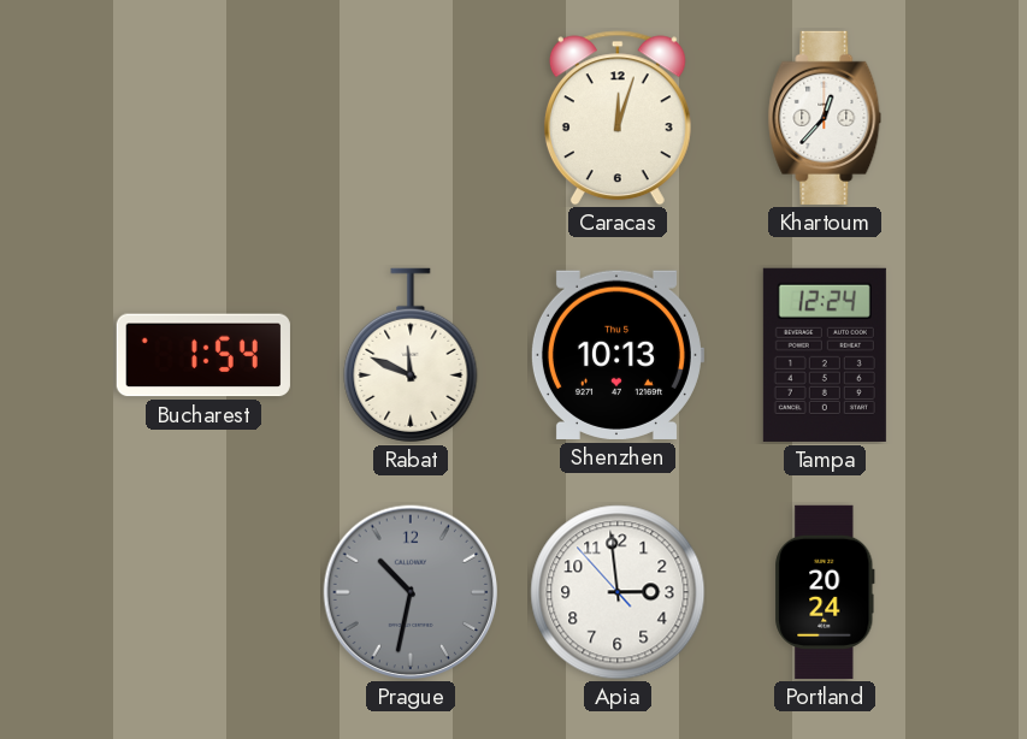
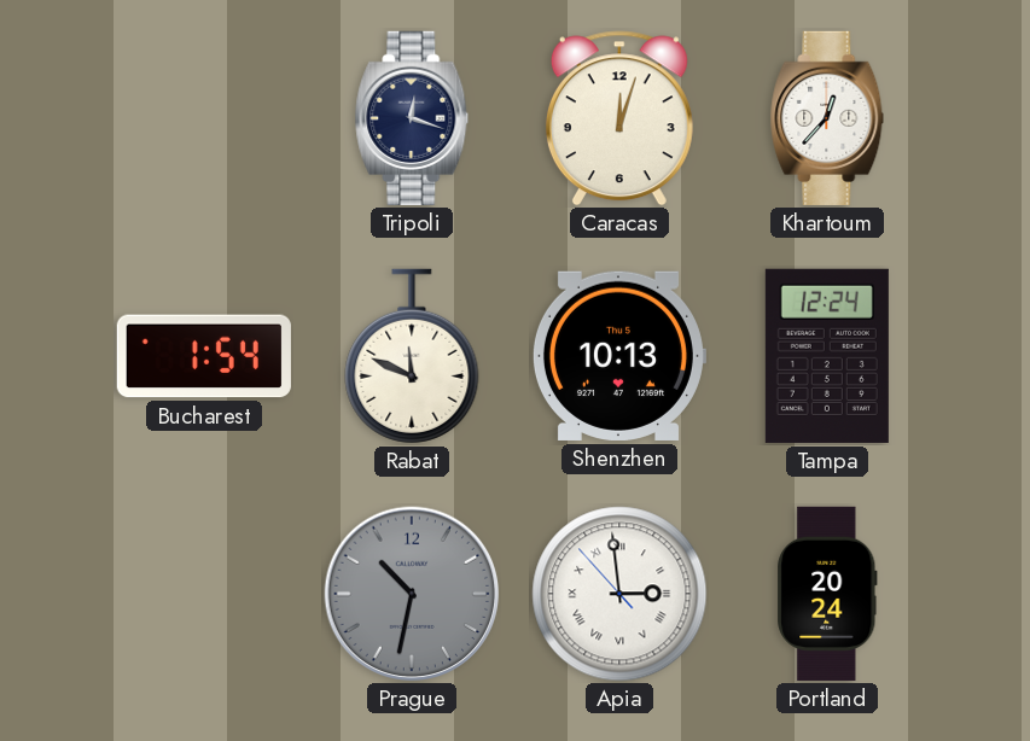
Tripoli: none -> 12:18 (412, 118)
Apia numerals: Arabic -> Roman (619, 594)
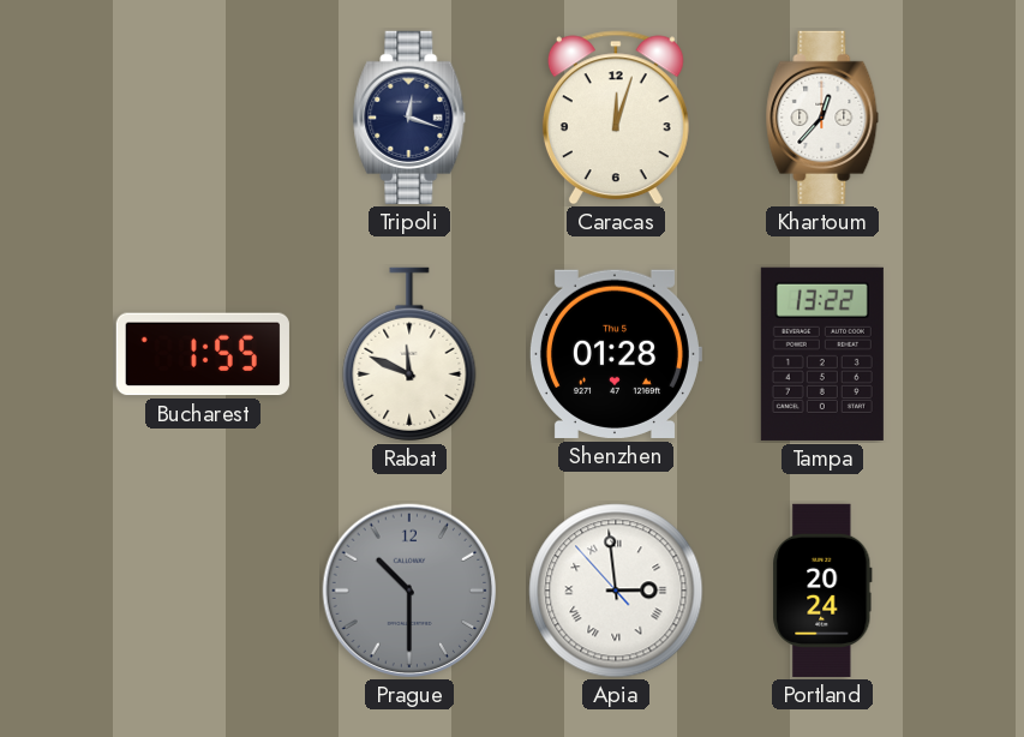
Bucharest: 1:54 -> 1:55 (203, 354)
Shenzhen: 10:13 -> 01:28 (615, 354)
Tampa: 12:24 -> 13:22 (822, 354)
Prague: 10:32 -> 10:30 (409, 591)
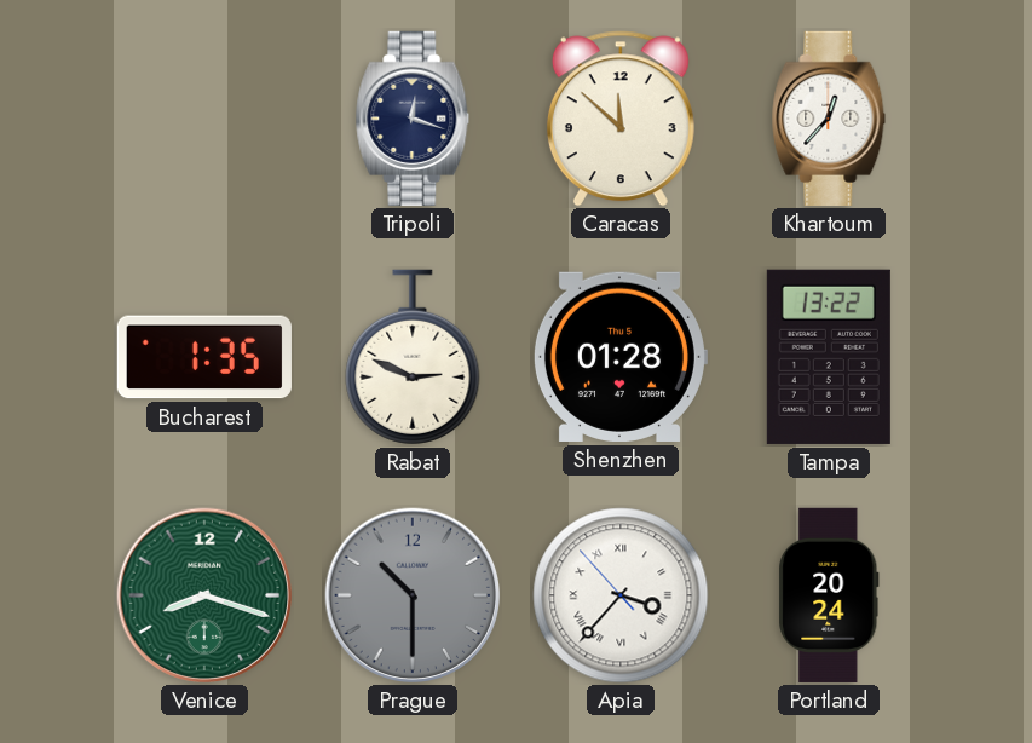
Caracas: 12:03 -> 11:52 (621, 119)
Bucharest: 1:55 -> 1:35 (204, 357)
Rabat: 11:49 -> 2:49 (413, 357)
Venice: none -> 8:18 (204, 595)
Apia: 2:58 -> 3:36 (621, 595)
